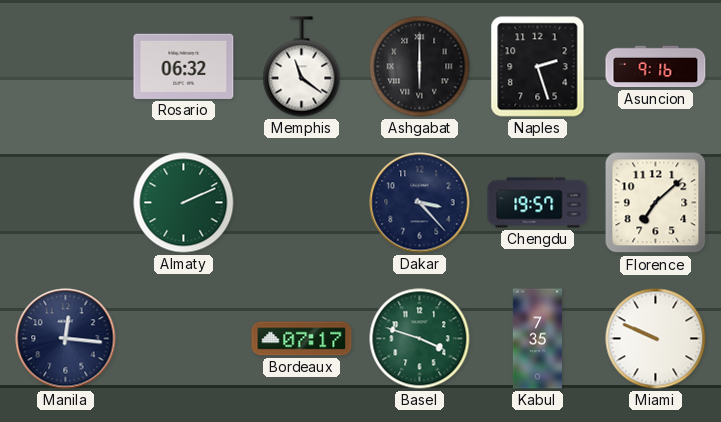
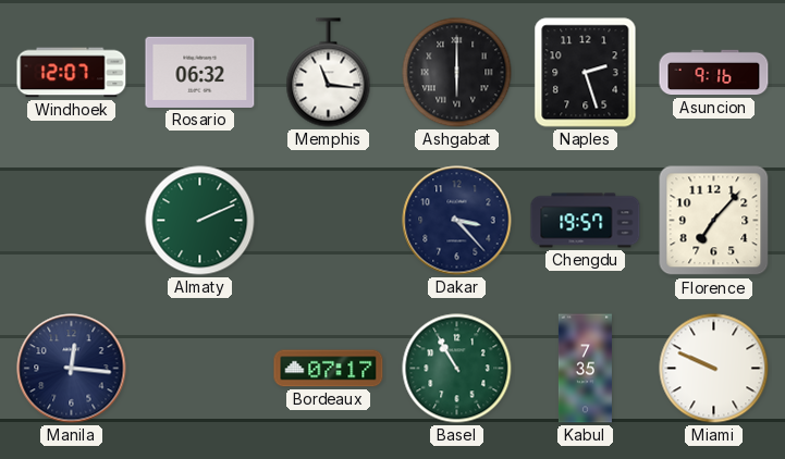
Windhoek: none -> 12:07 (72, 73)
Memphis: 11:21 -> 11:16 (329, 73)
Florence: 7:08 -> 7:07 (714, 221)
Basel: 3:48 -> 10:55 (457, 369)
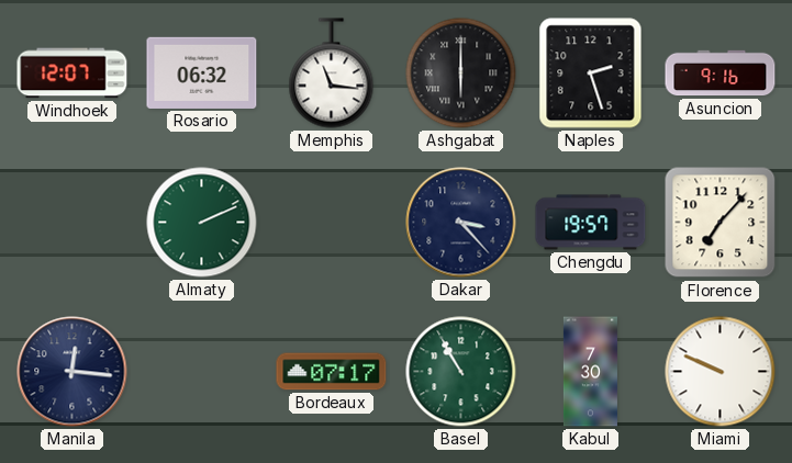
Kabul: 7:35 -> 7:30 (590, 372)
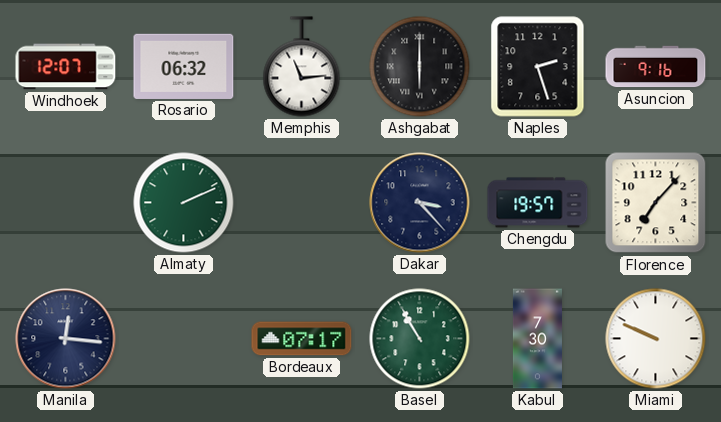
Memphis: 11:16 -> 11:14 (302, 67)
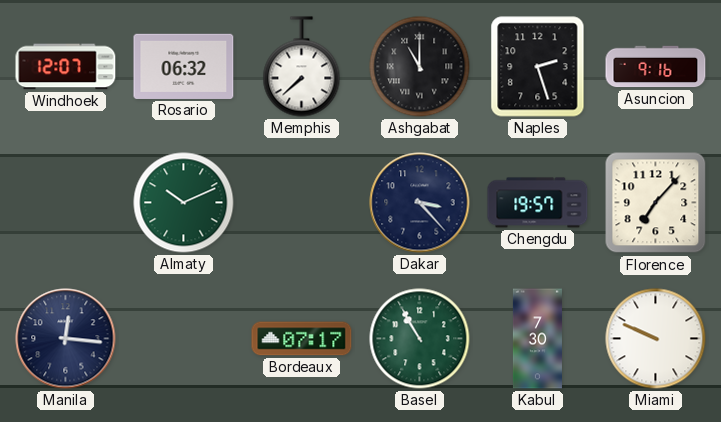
Memphis: 11:14 -> 7:38 (302, 67)
Ashgabat: 6:00 -> 11:00 (420, 67)
Almaty: 2:11 -> 10:11 (184, 203)
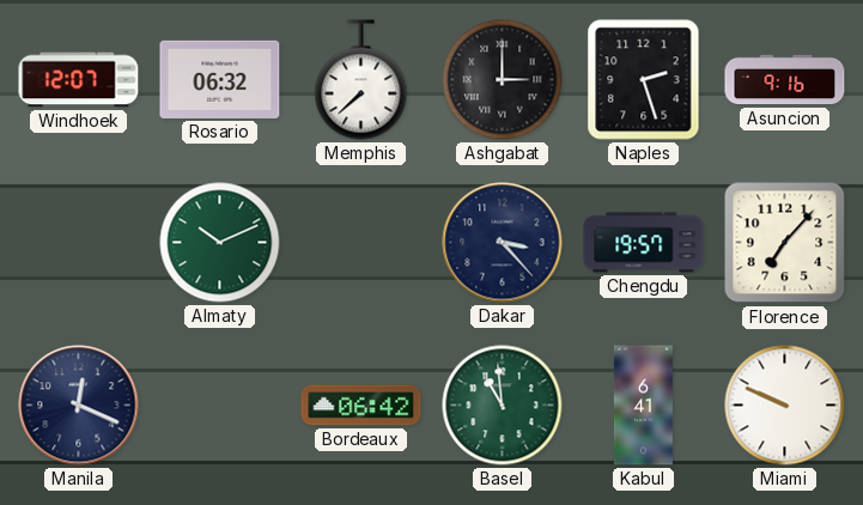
Ashgabat: 11:00 -> 3:00 (503, 80)
Manila: 12:16 -> 12:19 (79, 406)
Bordeaux: 07:17 -> 06:42 (361, 406)
Basel: 10:55 -> 10:59 (503, 406)
Kabul: 7:30 -> 6:41 (643, 406)
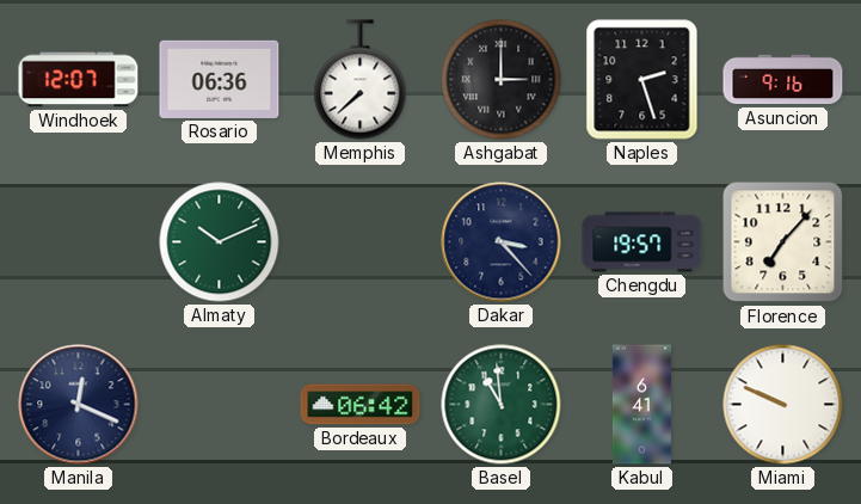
Rosario: 06:32 -> 06:36 (220, 79)
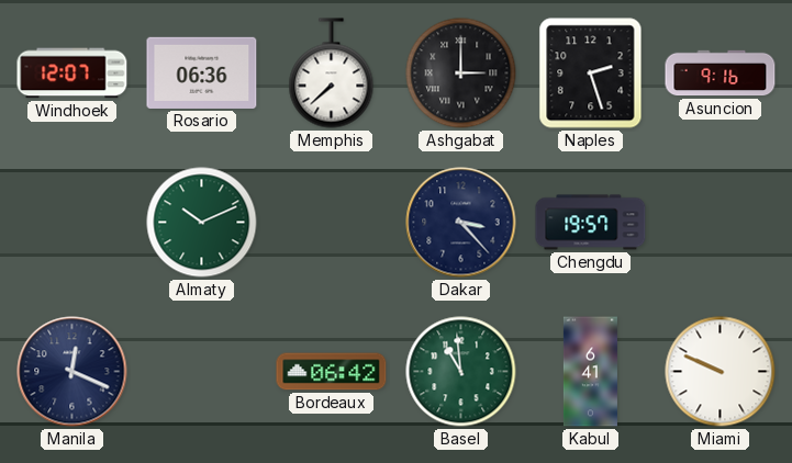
Florence: 7:07 -> none (783, 242)
